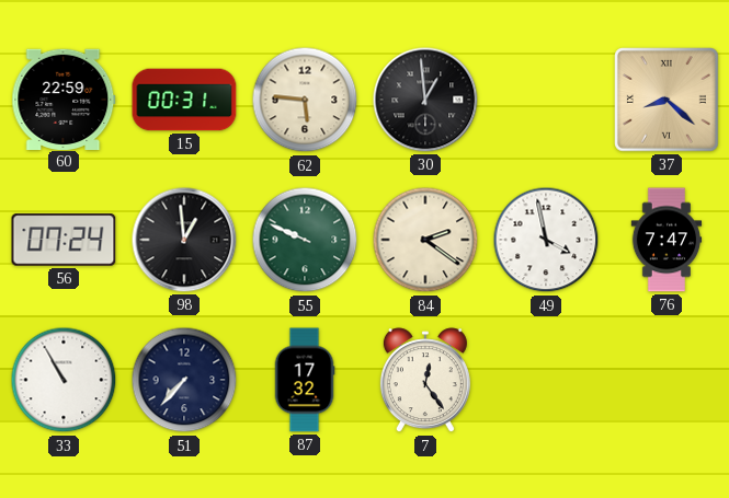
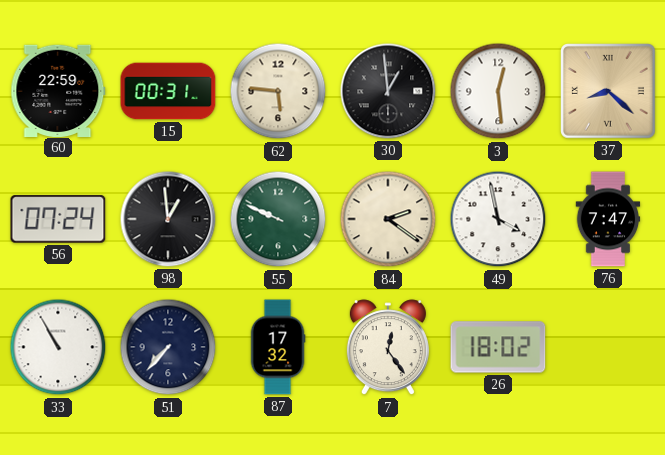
3: none -> 12:29 (498, 91)
26: none -> 18:02 (498, 347)
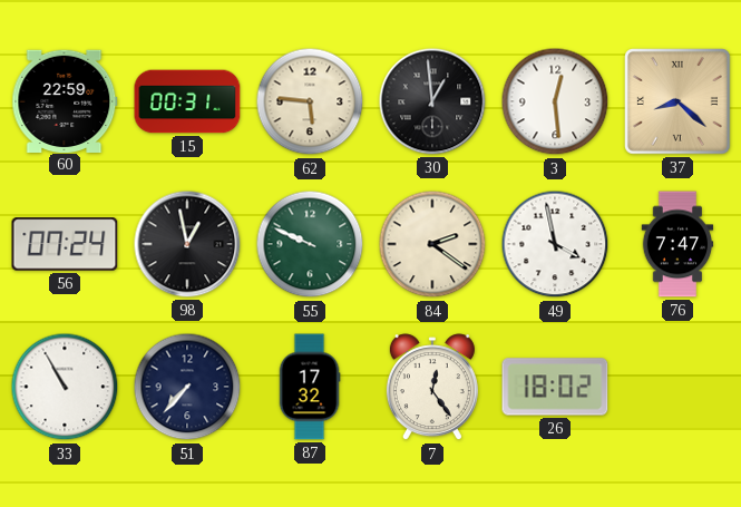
98: 12:59 -> 12:58 (187, 244)
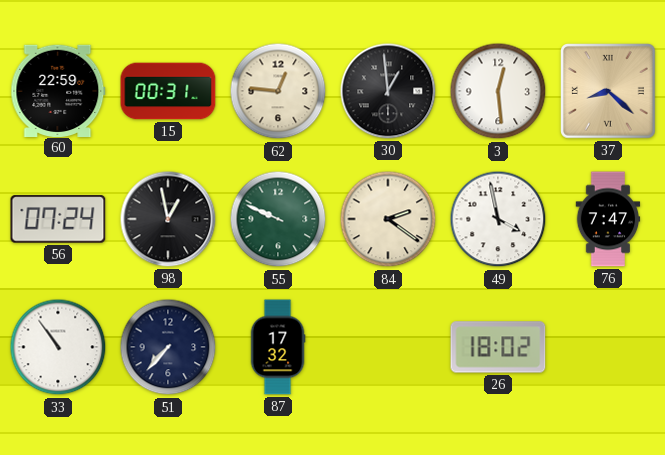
62: 5:46 -> 12:46 (278, 91)
33: 10:55 -> 10:54 (58, 347)
7: 12:24 -> none (432, 388)
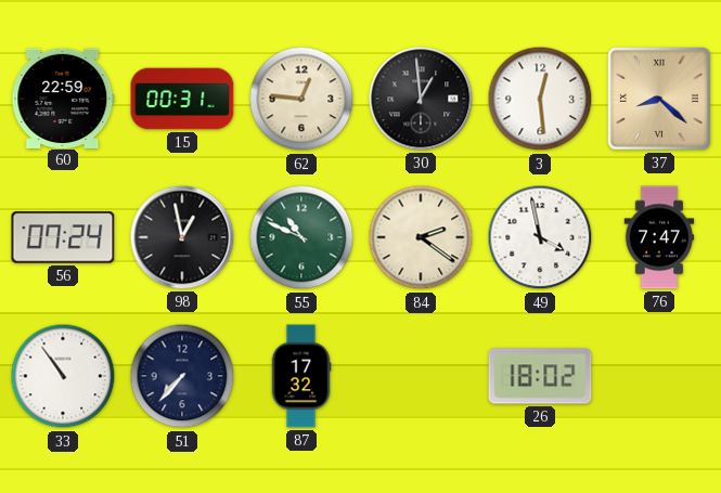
55: 9:49 -> 10:49 (301, 237)
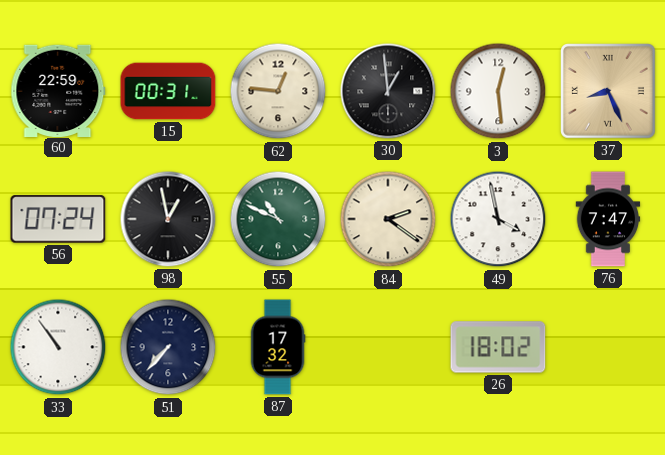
37: 8:22 -> 8:26 (609, 92)
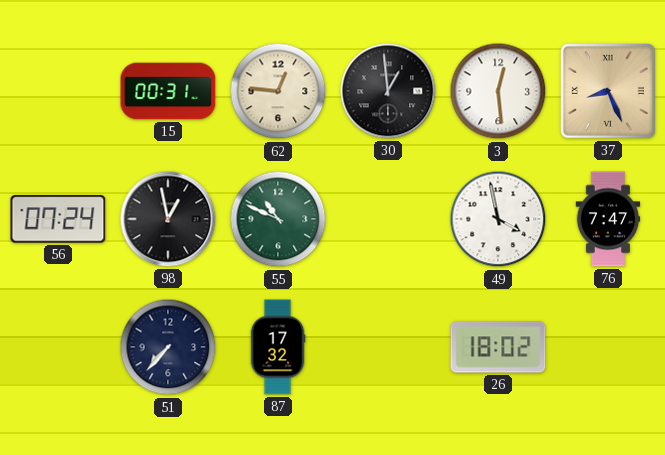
60: 22:59 -> none (58, 90)
84: 2:21 -> none (388, 219)
33: 10:54 -> none (58, 347)
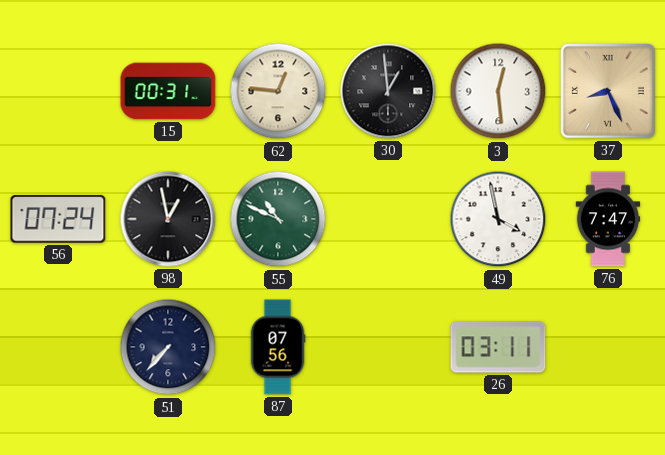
87: 17:32 -> 07:56 (278, 347)
26: 18:02 -> 03:11 (498, 347)
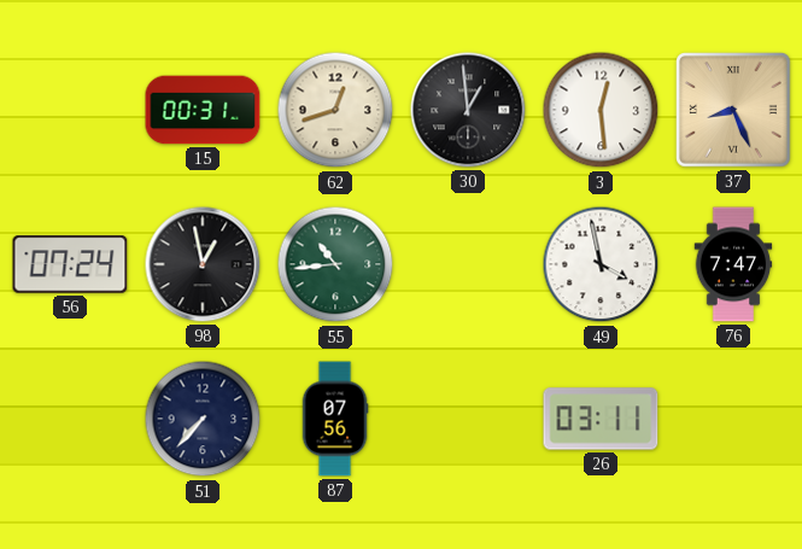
62: 12:46 -> 12:42 (335, 110)
55: 10:49 -> 10:44 (335, 264)
